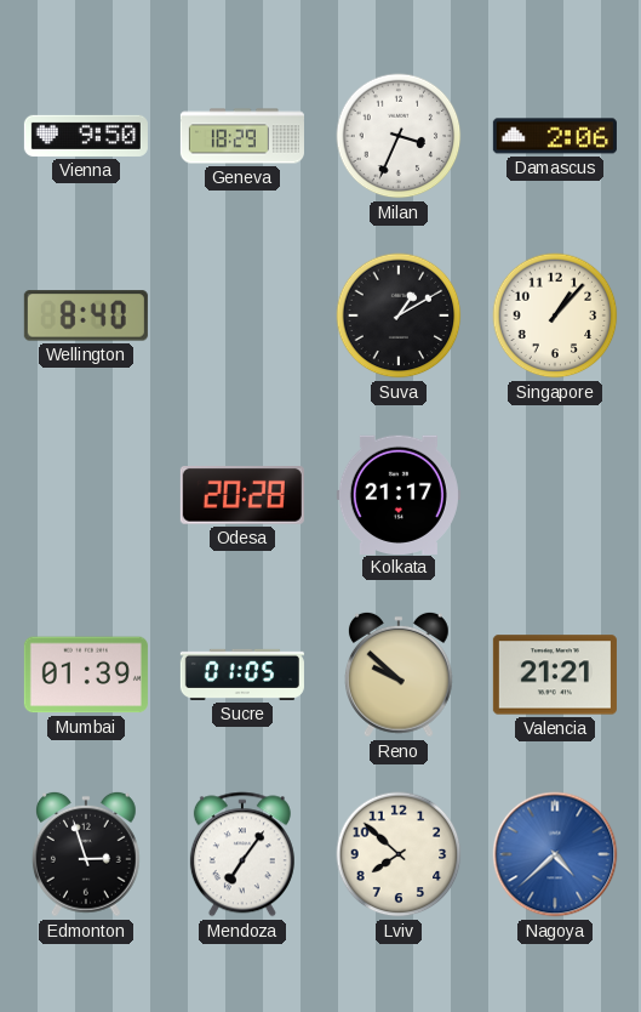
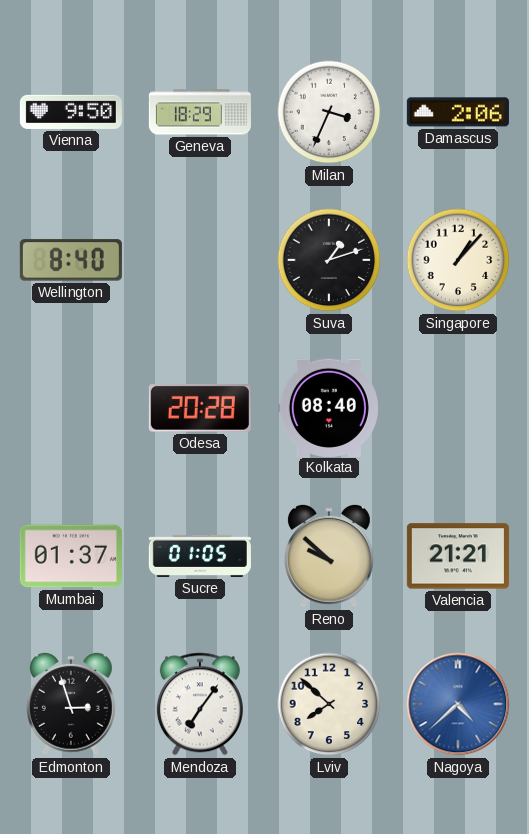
Suva: 1:10 -> 1:12 (329, 260)
Kolkata: 21:17 -> 08:40 (329, 407)
Mumbai: 01:39 -> 01:37 (71, 556)
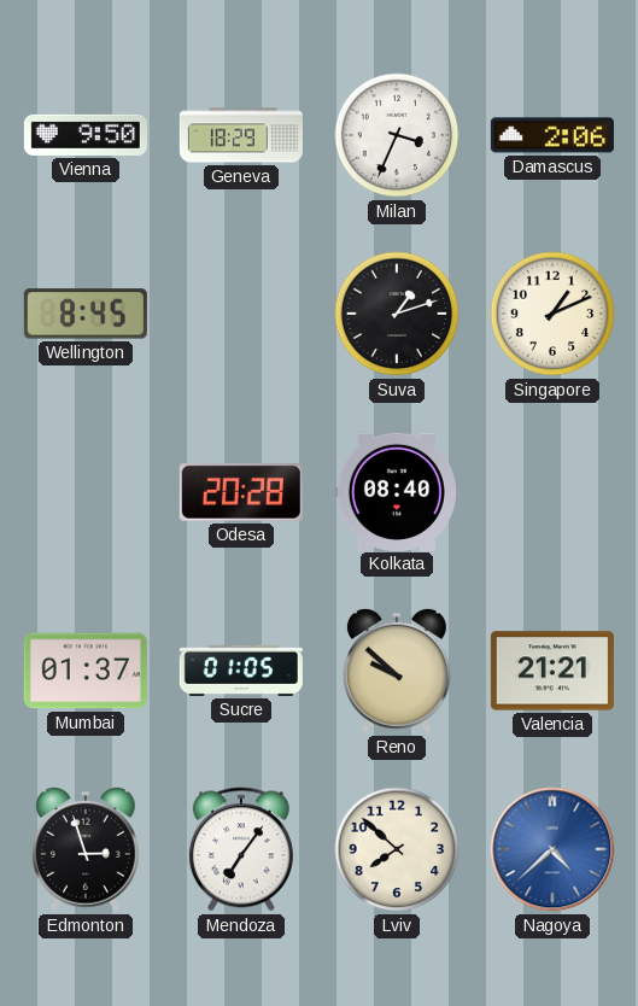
Wellington: 8:40 -> 8:45 (86, 314)
Singapore: 1:07 -> 1:11 (552, 314)
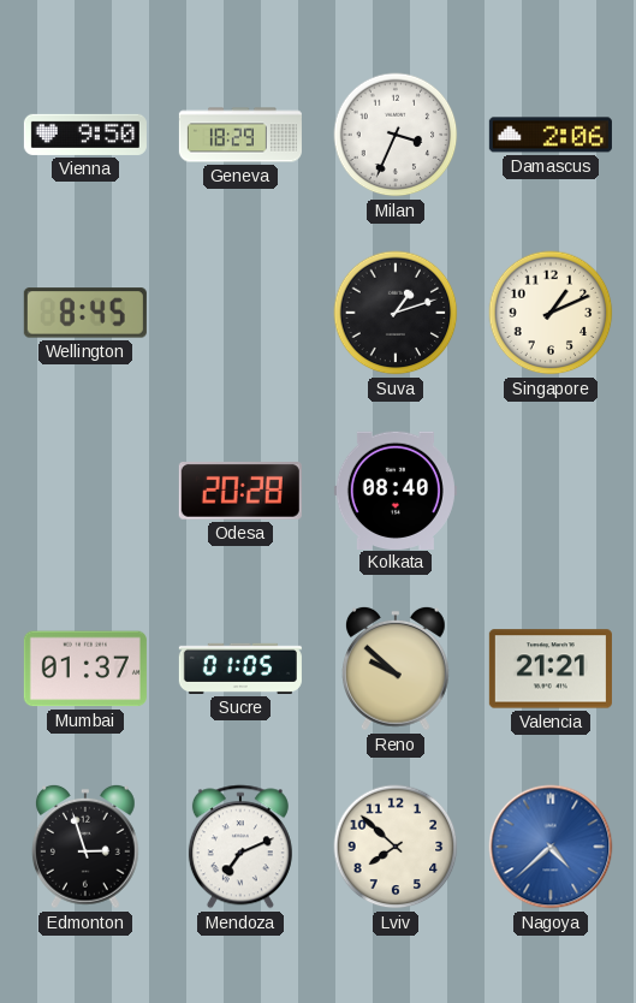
Mendoza: 7:06 -> 7:11 (240, 847)
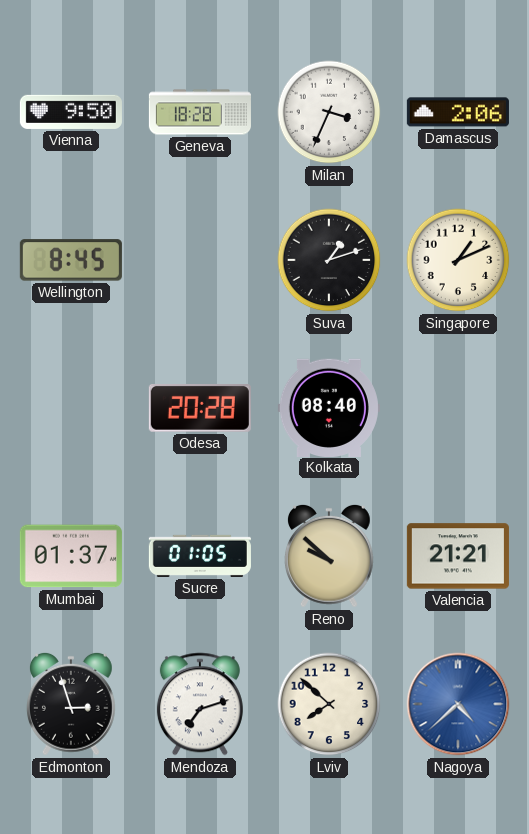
Geneva: 18:29 -> 18:28 (200, 112)
Mendoza: 7:11 -> 7:12 (200, 704)
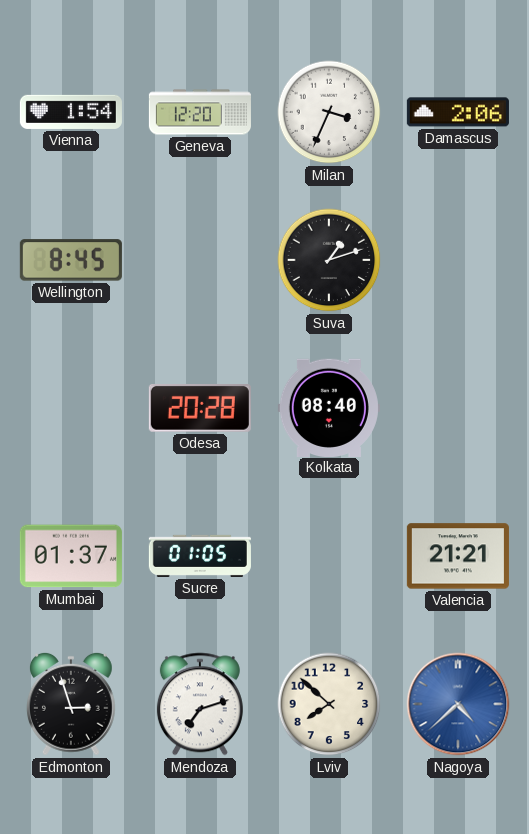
Vienna: 9:50 -> 1:54 (71, 112)
Geneva: 18:28 -> 12:20 (200, 112)
Singapore: 1:11 -> none (458, 260)
Reno: 9:52 -> none (329, 556)
